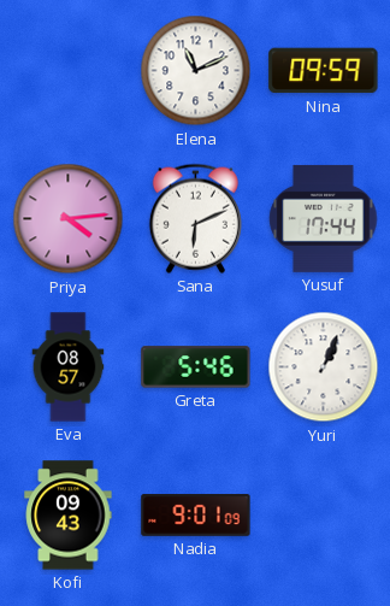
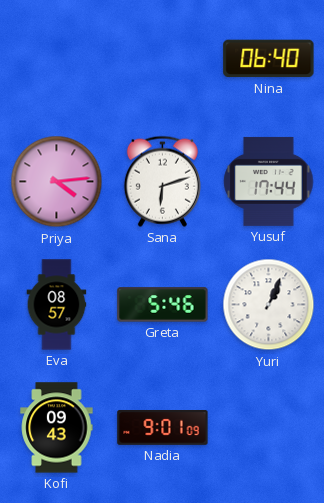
Elena: 11:11 -> none (196, 71)
Nina: 09:59 -> 06:40 (269, 59)
Sana: 6:11 -> 6:12 (162, 181)
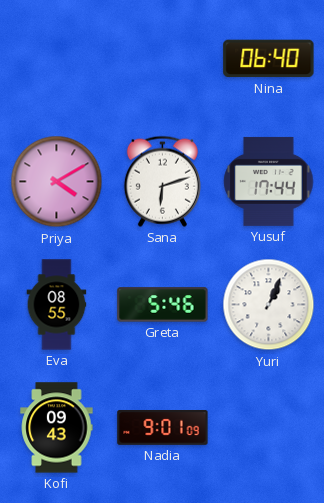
Priya: 4:14 -> 4:10 (57, 182)
Eva: 08:57 -> 08:55 (57, 305)
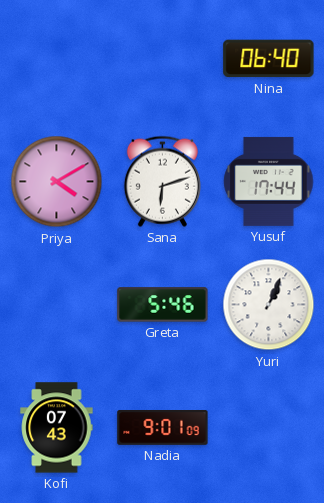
Eva: 08:55 -> none (57, 305)
Kofi: 09:43 -> 07:43 (57, 428)
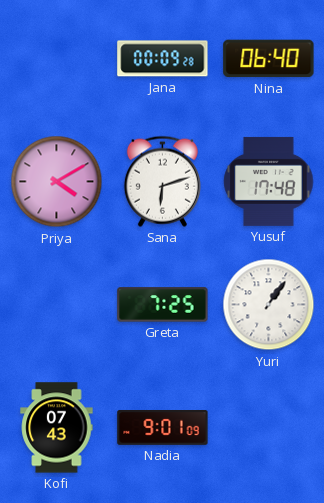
Jana: none -> 00:09 (163, 59)
Yusuf: 17:44 -> 17:48 (269, 181)
Greta: 5:46 -> 7:25 (163, 305)
Yuri: 1:04 -> 1:06 (269, 305)
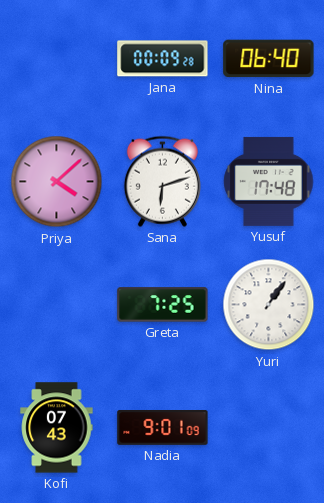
Priya: 4:10 -> 4:08 (57, 182)
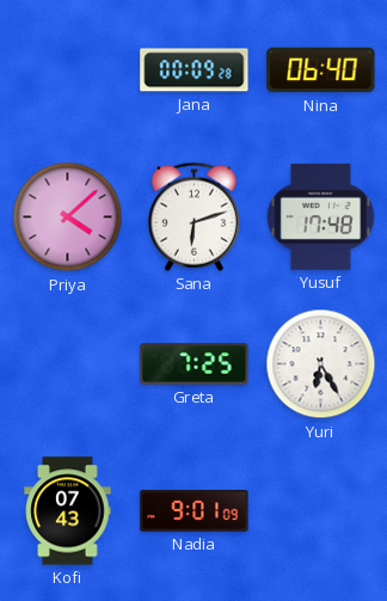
Yuri: 1:06 -> 6:25 (321, 364)
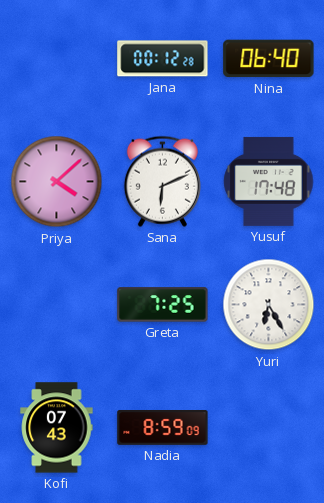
Jana: 00:09 -> 00:12 (163, 59)
Sana: 6:12 -> 6:11 (162, 181)
Nadia: 9:01 -> 8:59 (163, 428)
